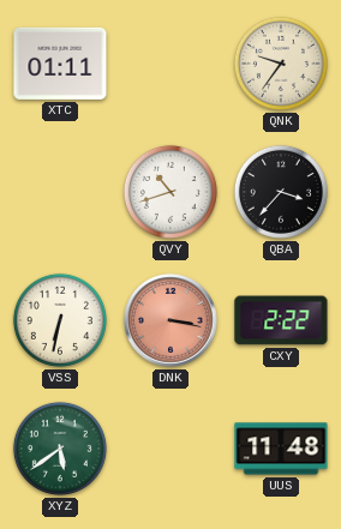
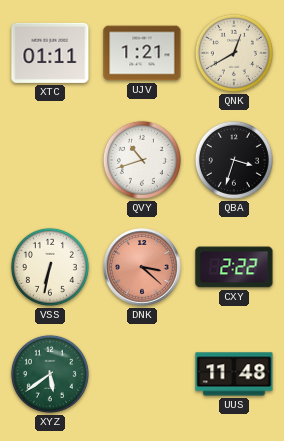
UJV: none -> 1:21 (142, 53)
QNK: 9:36 -> 12:40 (234, 53)
QBA: 3:37 -> 3:33 (234, 160)
DNK: 3:17 -> 3:22 (142, 267)
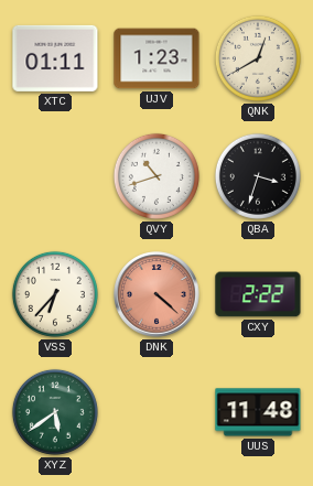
UJV: 1:21 -> 1:23 (156, 58)
VSS: 6:32 -> 6:37 (55, 294)
DNK: 3:22 -> 4:22 (156, 294)
